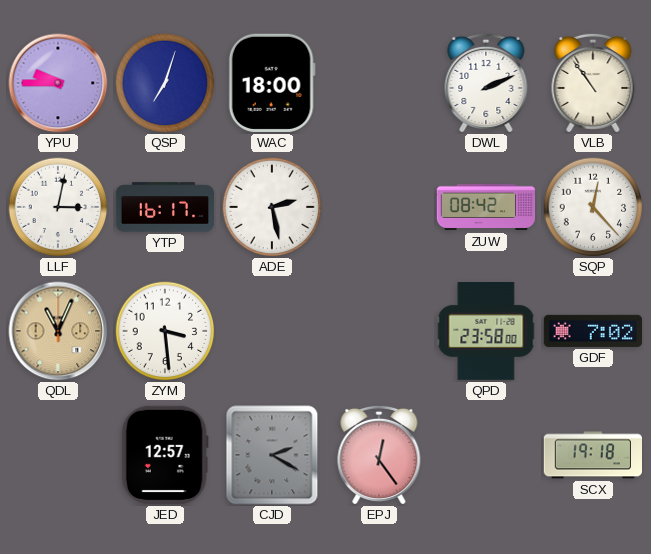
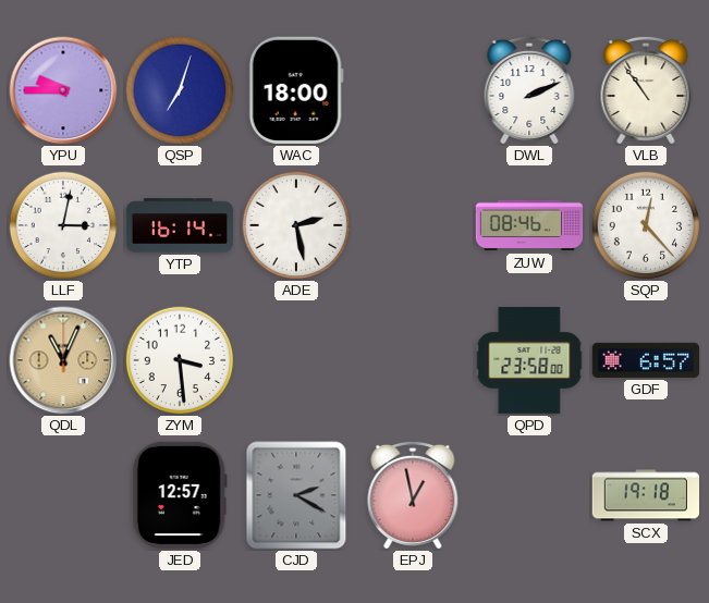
YTP: 16:17 -> 16:14 (180, 225)
ZUW: 08:42 -> 08:46 (529, 225)
GDF: 7:02 -> 6:57 (645, 360)
EPJ: 12:24 -> 12:58 (413, 495)
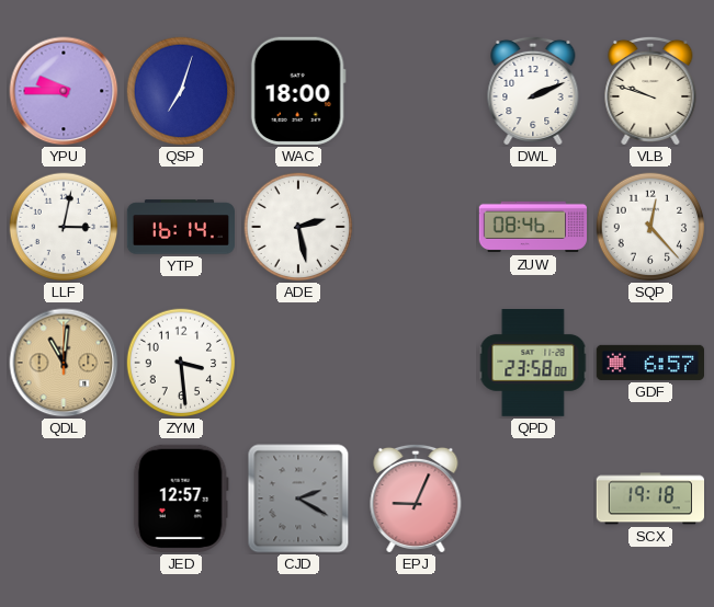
VLB: 10:54 -> 9:48 (650, 91)
QDL: 11:04 -> 11:01 (64, 363)
EPJ: 12:58 -> 9:04 (416, 499)
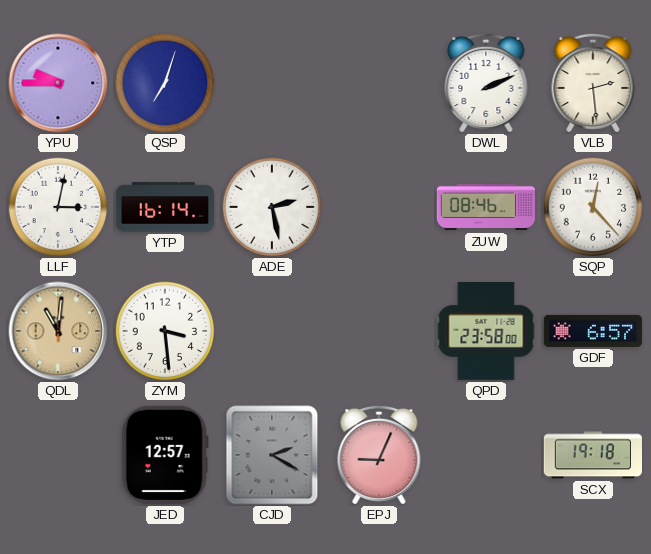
WAC: 18:00 -> none (298, 91)
VLB: 9:48 -> 2:29 (593, 83)
